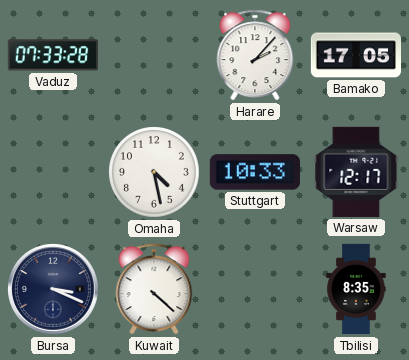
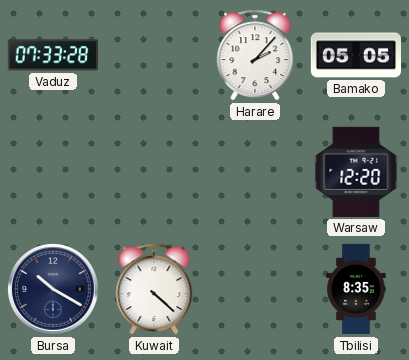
Bamako: 17:05 -> 05:05 (355, 55)
Omaha: 4:28 -> none (154, 172)
Stuttgart: 10:33 -> none (255, 172)
Warsaw: 12:17 -> 12:20 (356, 172)
Bursa: 3:19 -> 10:20 (54, 290)
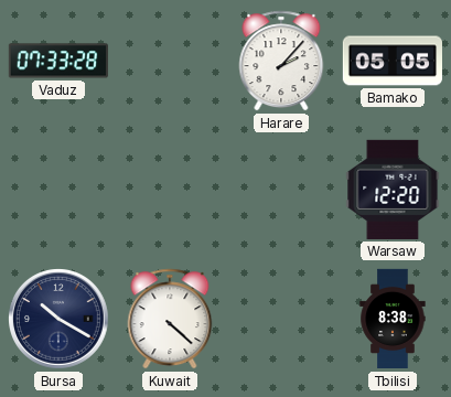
Tbilisi: 8:35 -> 8:38 (393, 319)
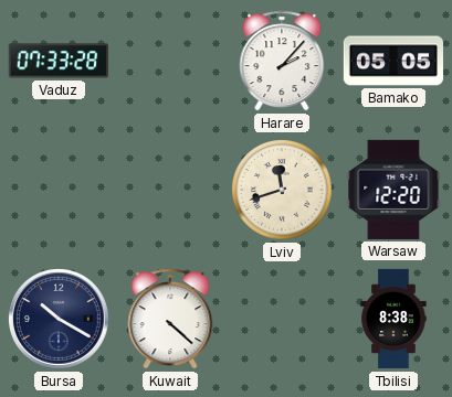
Lviv: none -> 11:42 (282, 190)
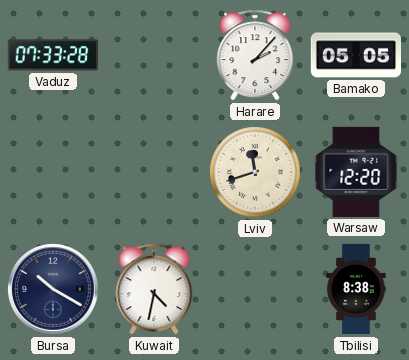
Kuwait: 4:22 -> 4:32 (154, 289)
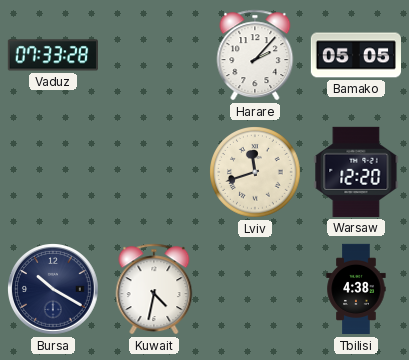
Tbilisi: 8:38 -> 4:38 (356, 289)
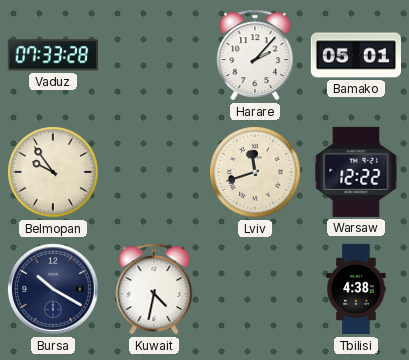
Bamako: 05:05 -> 05:01 (355, 55)
Belmopan: none -> 9:54 (53, 172)
Warsaw: 12:20 -> 12:22 (356, 172)
